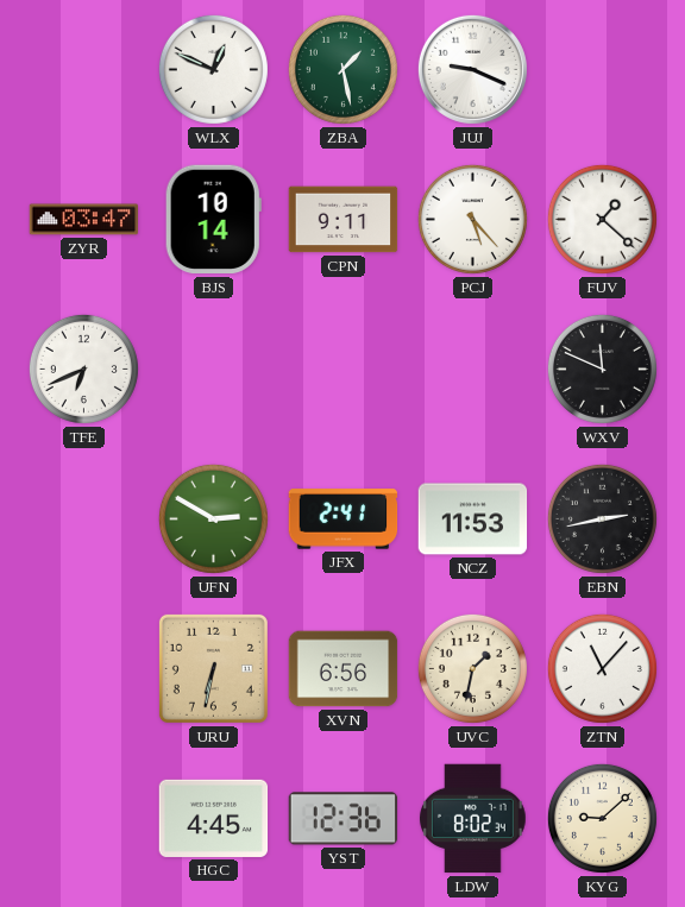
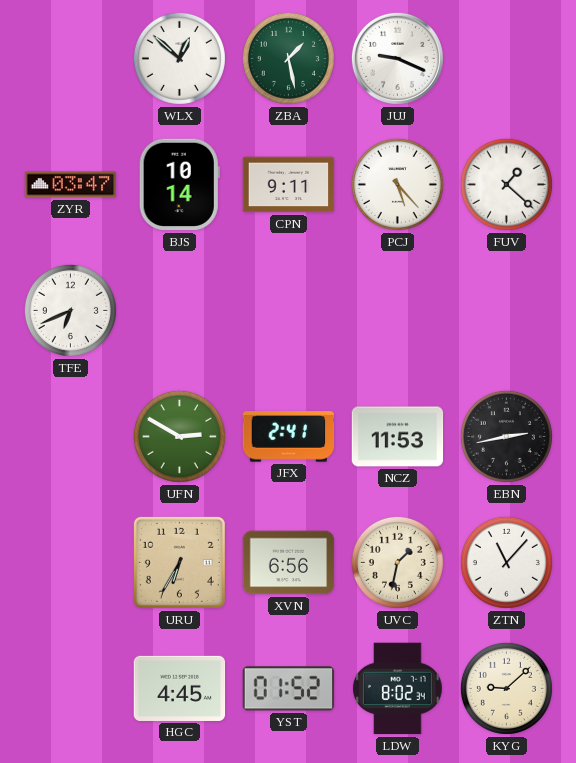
WLX: 12:49 -> 12:52 (179, 58)
WXV: 11:49 -> none (602, 369)
URU: 6:32 -> 6:35 (179, 562)
YST: 12:36 -> 01:52 (289, 689)
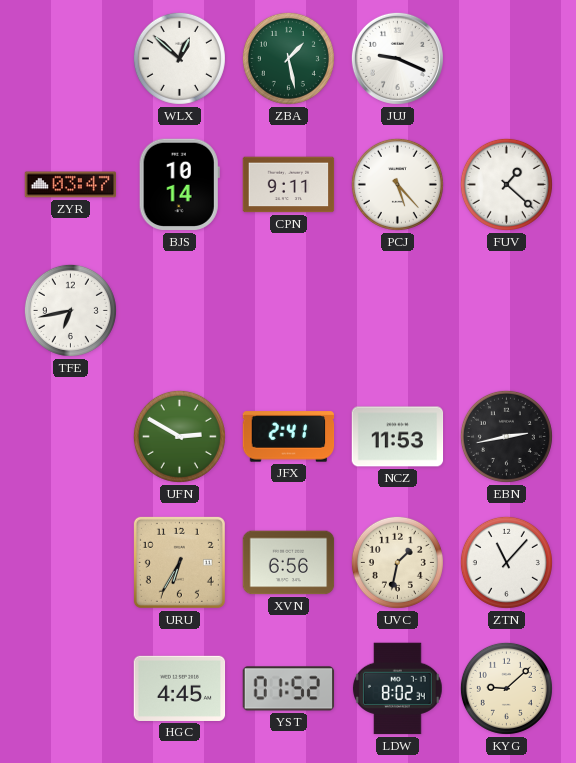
TFE: 6:41 -> 6:43 (70, 310)
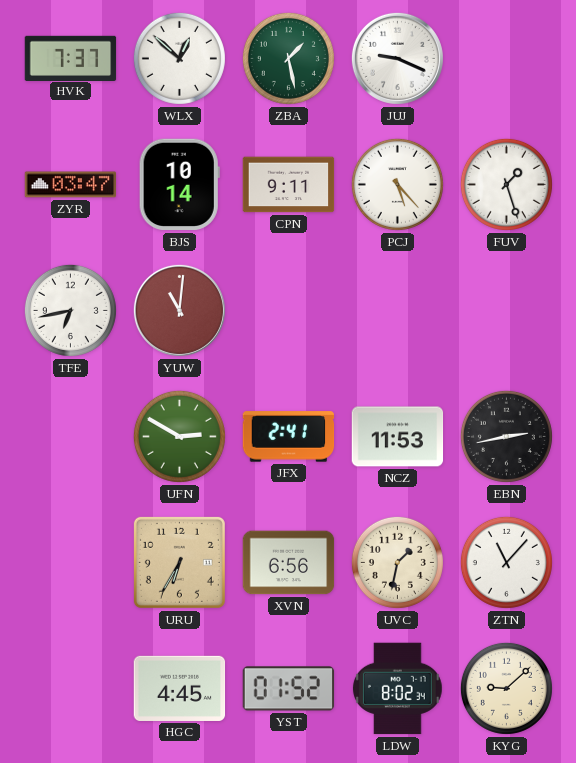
HVK: none -> 7:37 (71, 58)
FUV: 1:22 -> 1:27 (506, 184)
YUW: none -> 11:01 (179, 310)
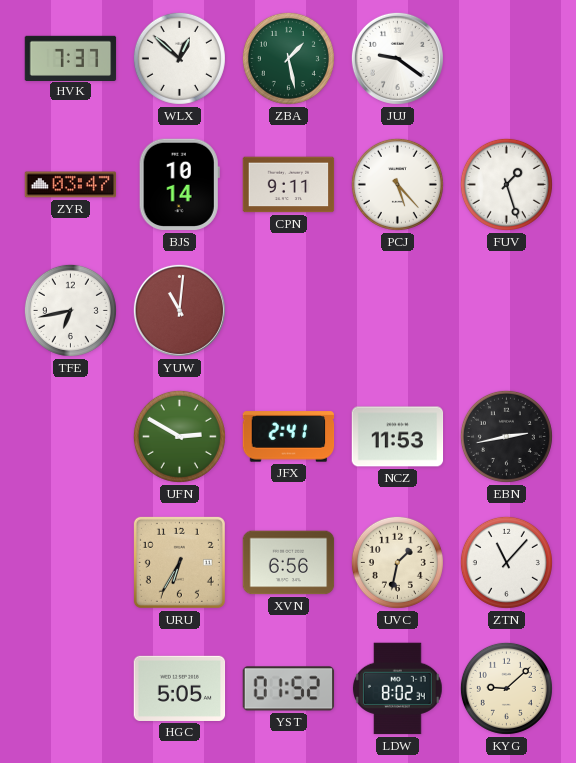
JUJ: 9:19 -> 9:21 (397, 58)
HGC: 4:45 -> 5:05 (180, 688)
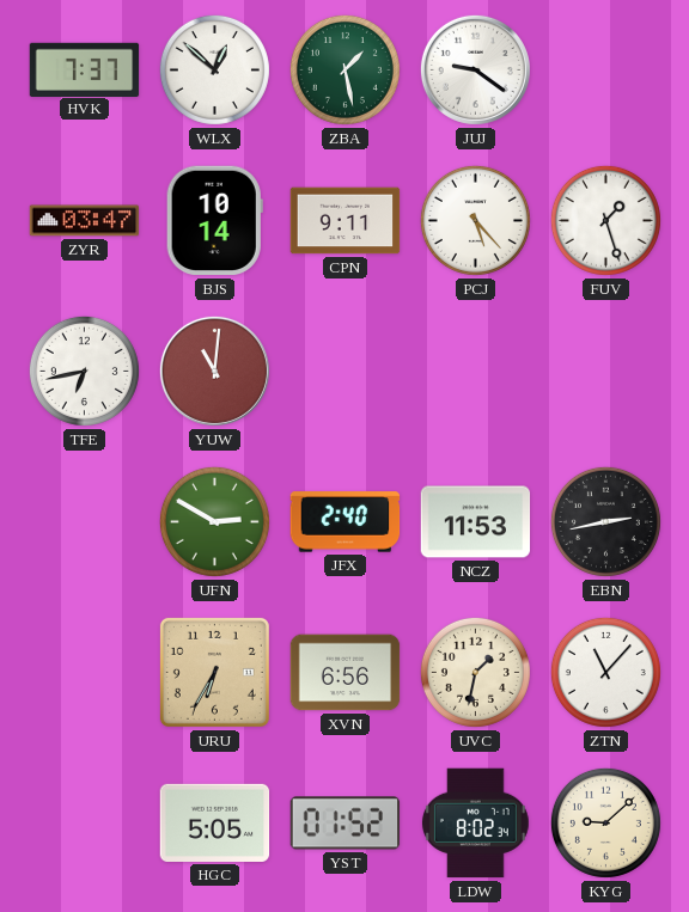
JFX: 2:41 -> 2:40 (346, 522)
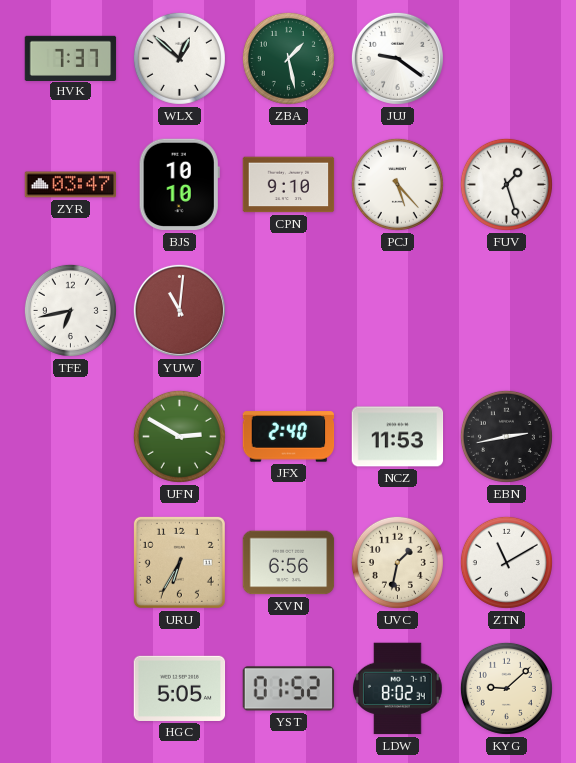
BJS: 10:14 -> 10:10 (179, 185)
CPN: 9:11 -> 9:10 (289, 185)
ZTN: 11:07 -> 11:10 (506, 562)
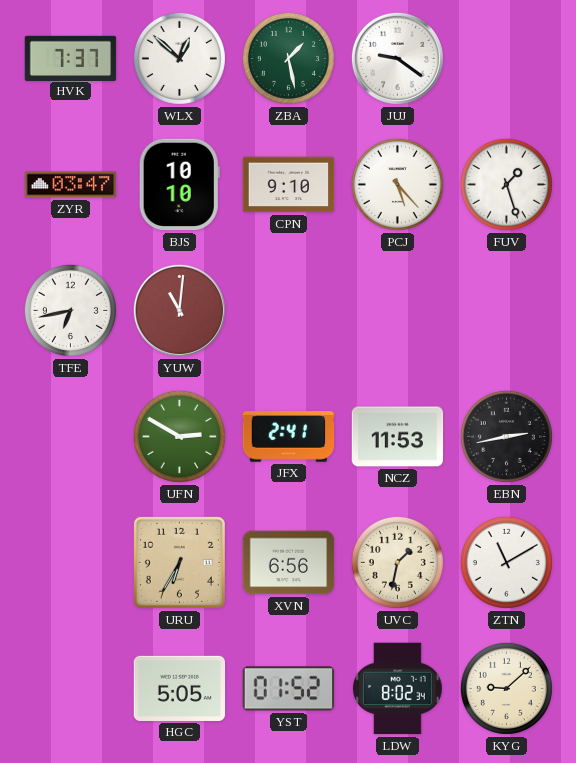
JFX: 2:40 -> 2:41 (289, 437)
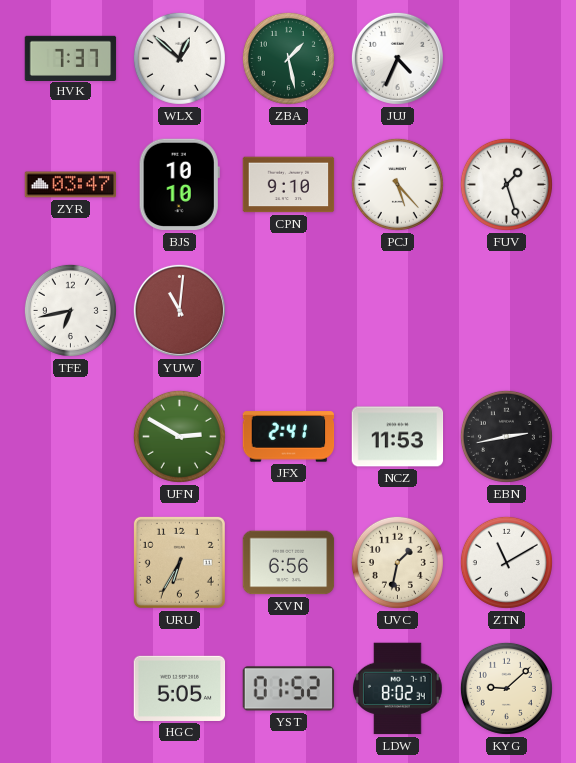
JUJ: 9:21 -> 4:34 (397, 58)
